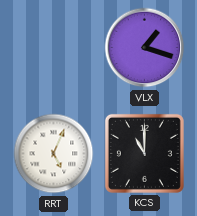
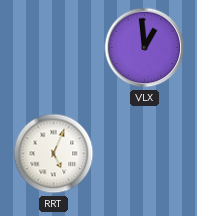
VLX: 1:18 -> 12:59 (145, 48)
KCS: 11:00 -> none (144, 153)
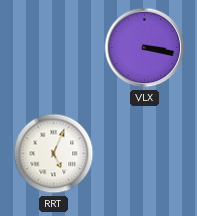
VLX: 12:59 -> 3:17 (145, 48)
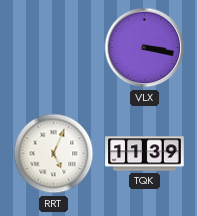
TQK: none -> 11:39 (145, 154)
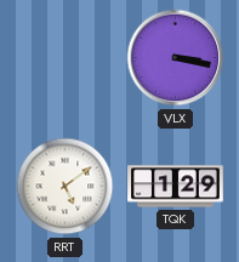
RRT: 5:04 -> 5:09 (66, 187)
TQK: 11:39 -> 1:29 (176, 187)
